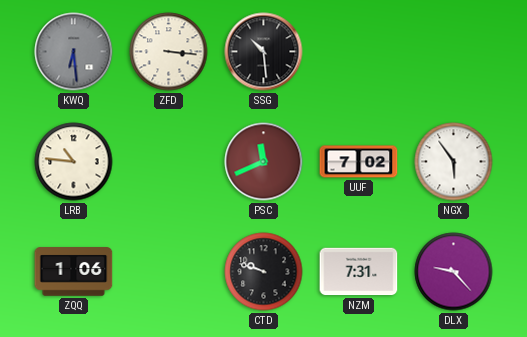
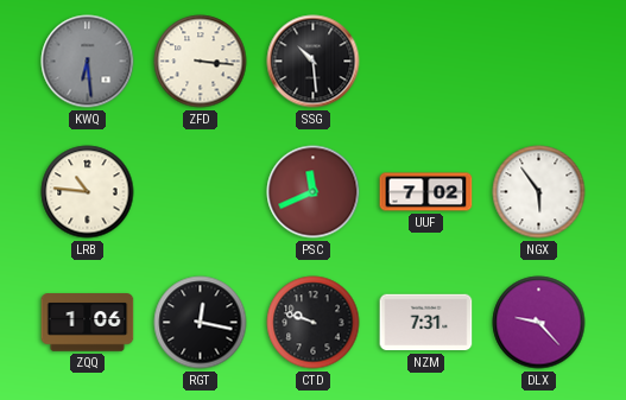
RGT: none -> 12:17 (201, 323)
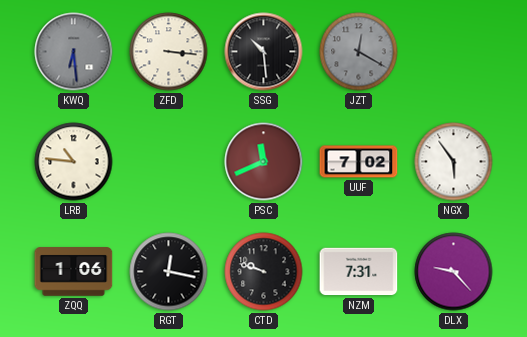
JZT: none -> 12:20 (359, 52)
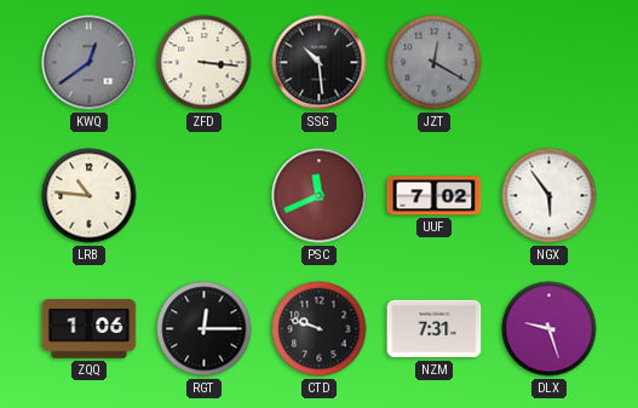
KWQ: 6:29 -> 12:39 (90, 63)
RGT: 12:17 -> 12:15 (205, 329)
DLX: 9:23 -> 9:27 (550, 329)
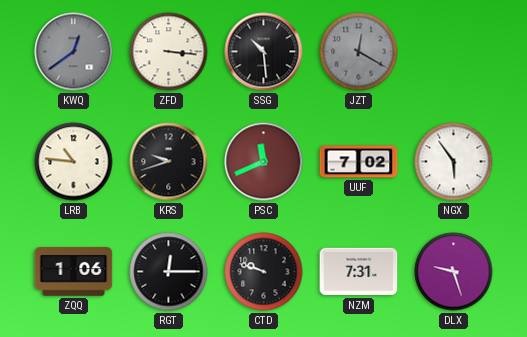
KRS: none -> 9:42 (169, 162)
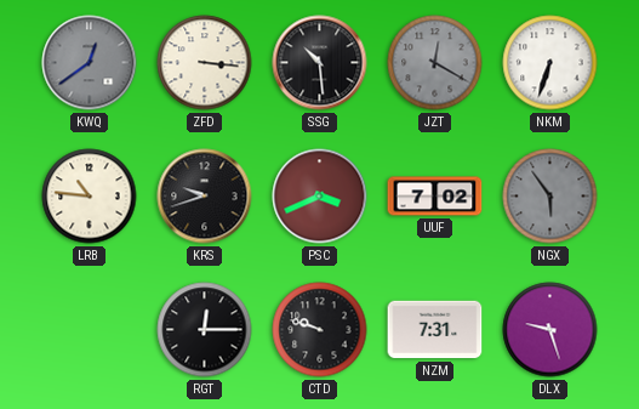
NKM: none -> 6:33 (550, 63)
PSC: 11:41 -> 3:41 (320, 197)
NGX dial: white -> grey (550, 197)
ZQQ: 1:06 -> none (74, 272)
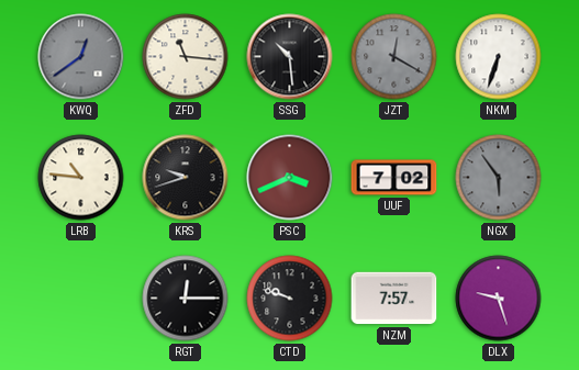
ZFD: 3:16 -> 11:16 (186, 57)
NZM: 7:31 -> 7:57 (394, 299)
